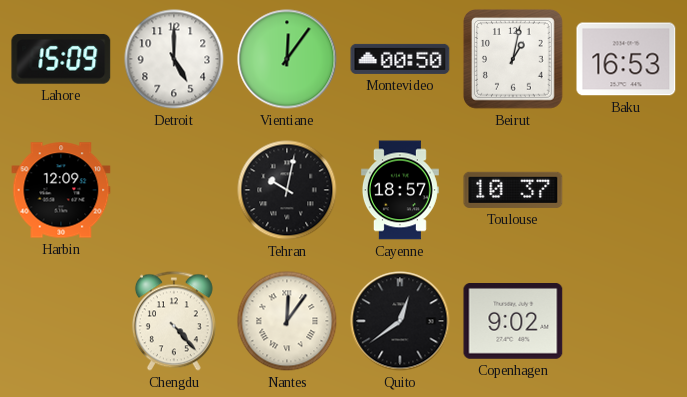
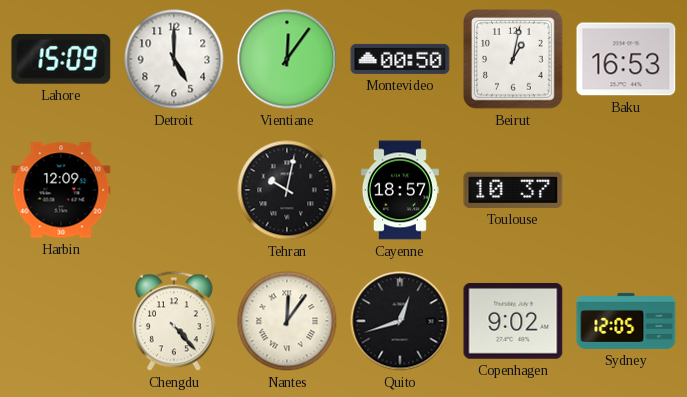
Quito: 12:39 -> 12:42 (400, 321)
Sydney: none -> 12:05 (626, 321)
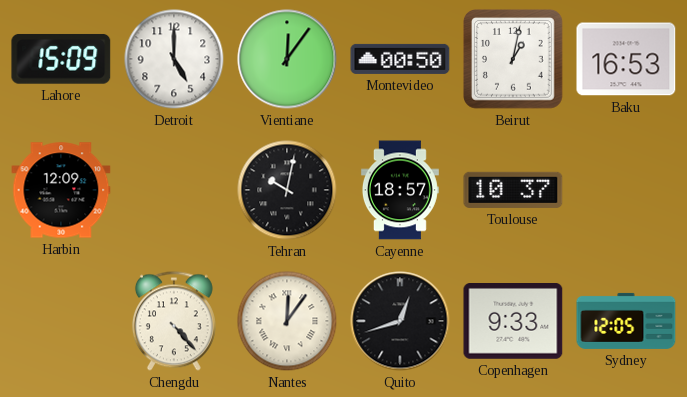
Copenhagen: 9:02 -> 9:33 (513, 322)
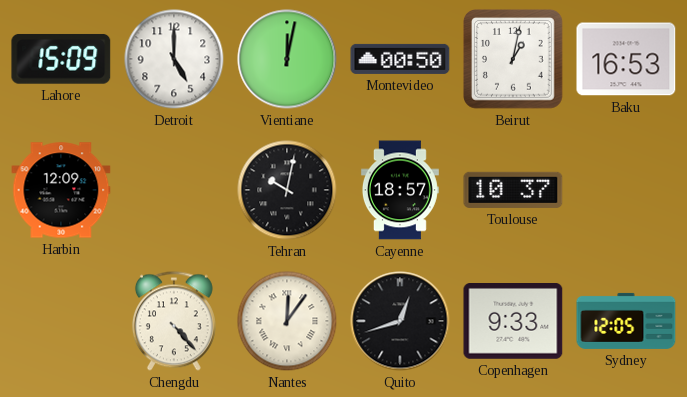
Vientiane: 12:06 -> 12:02 (287, 59)
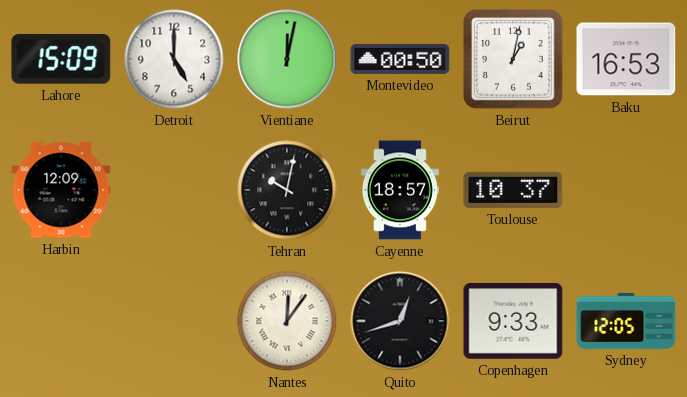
Chengdu: 4:23 -> none (174, 321)
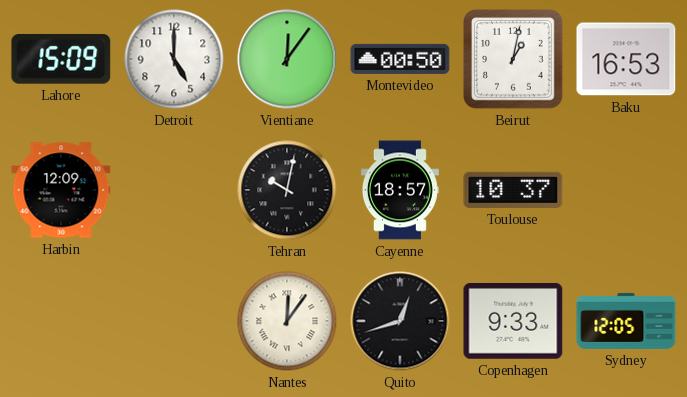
Vientiane: 12:02 -> 12:06 (287, 59)
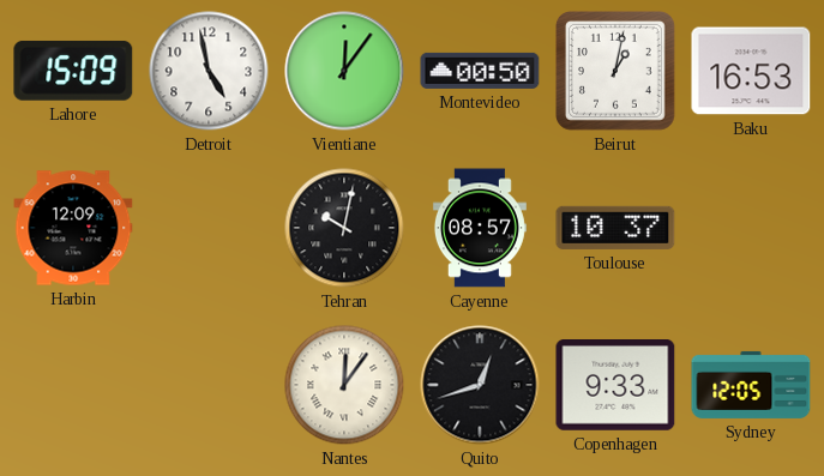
Detroit: 5:00 -> 4:58 (209, 71)
Cayenne: 18:57 -> 08:57 (480, 228)
